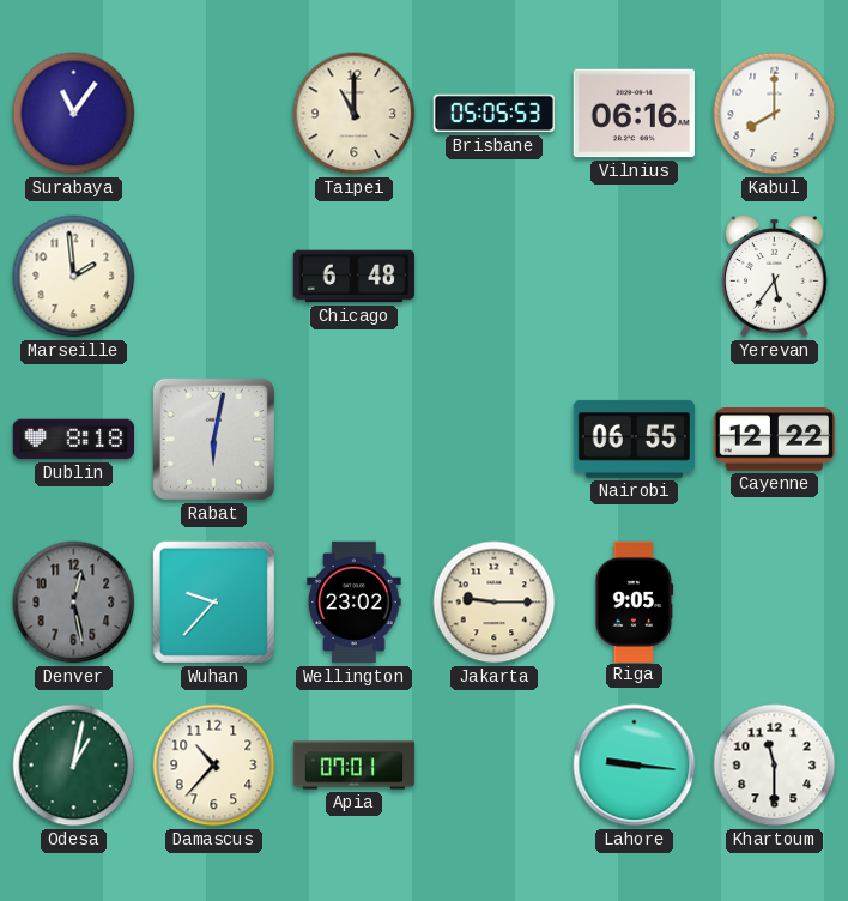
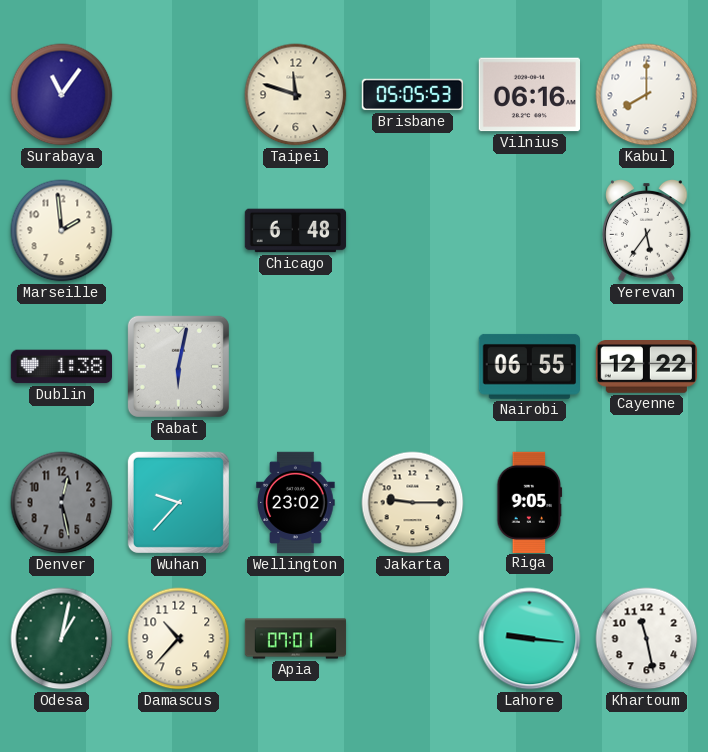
Taipei: 11:00 -> 11:48 (296, 95)
Dublin: 8:18 -> 1:38 (61, 367)
Khartoum: 11:30 -> 11:28 (647, 639)
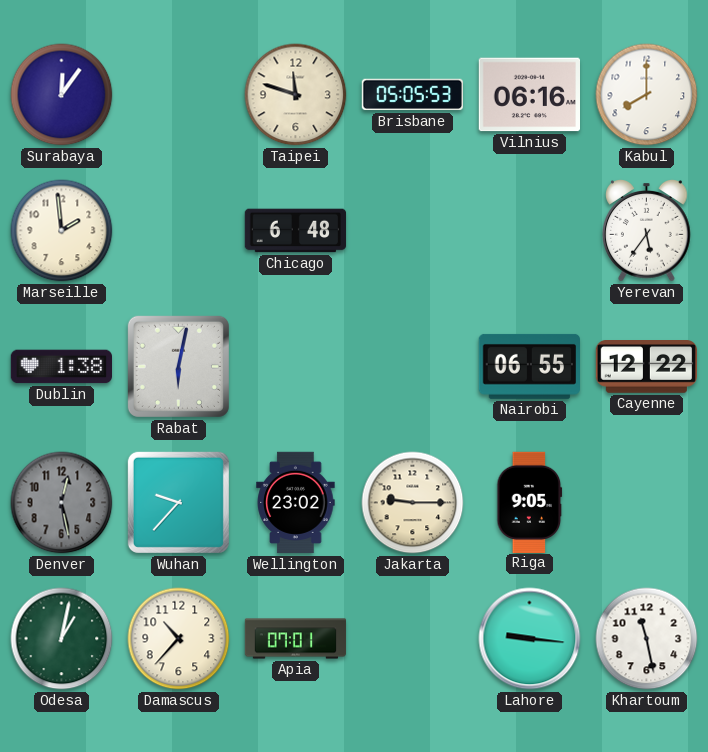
Surabaya: 11:06 -> 12:06 (62, 95)
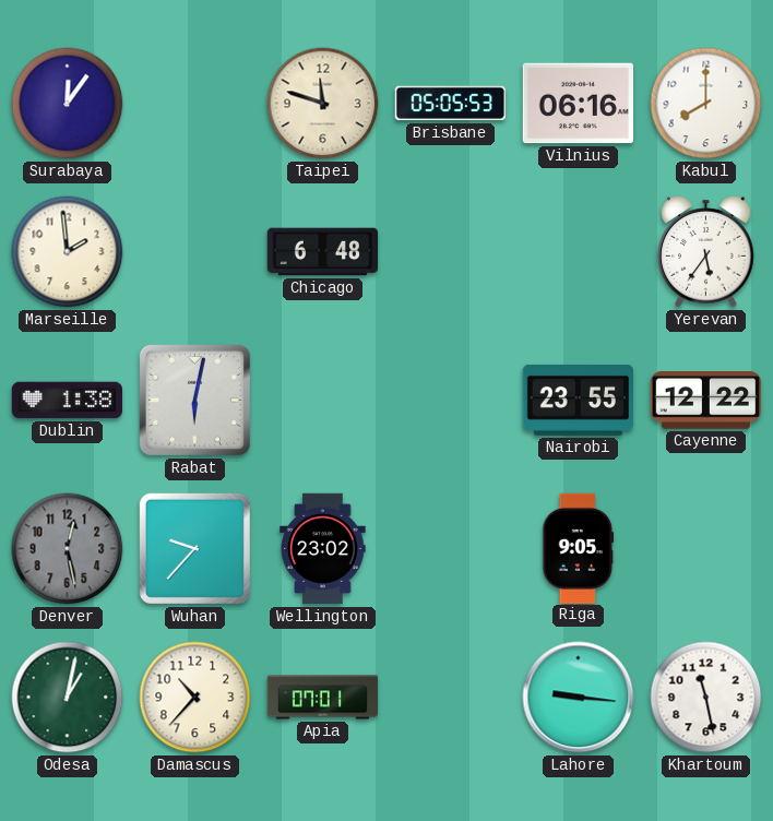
Nairobi: 06:55 -> 23:55 (578, 400)
Jakarta: 9:15 -> none (413, 503)
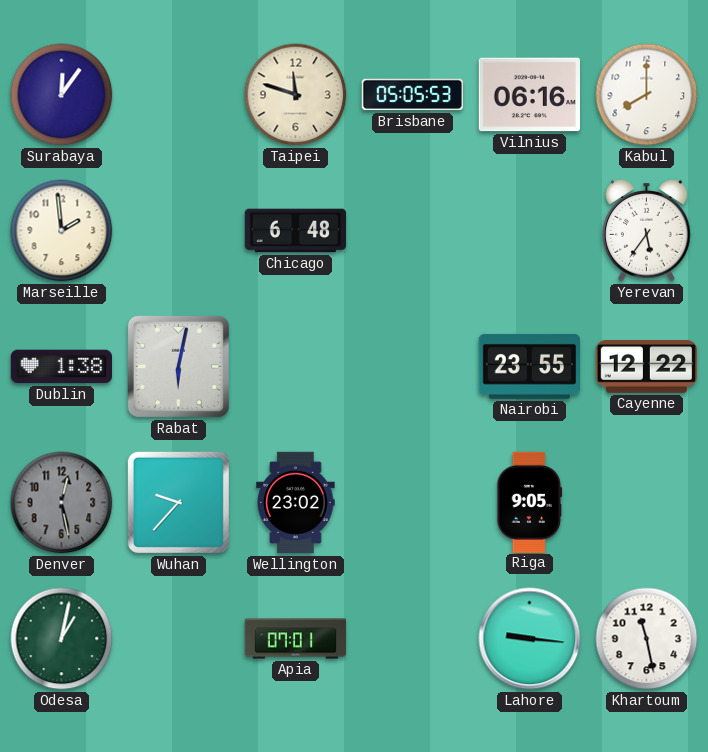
Damascus: 10:37 -> none (195, 698)
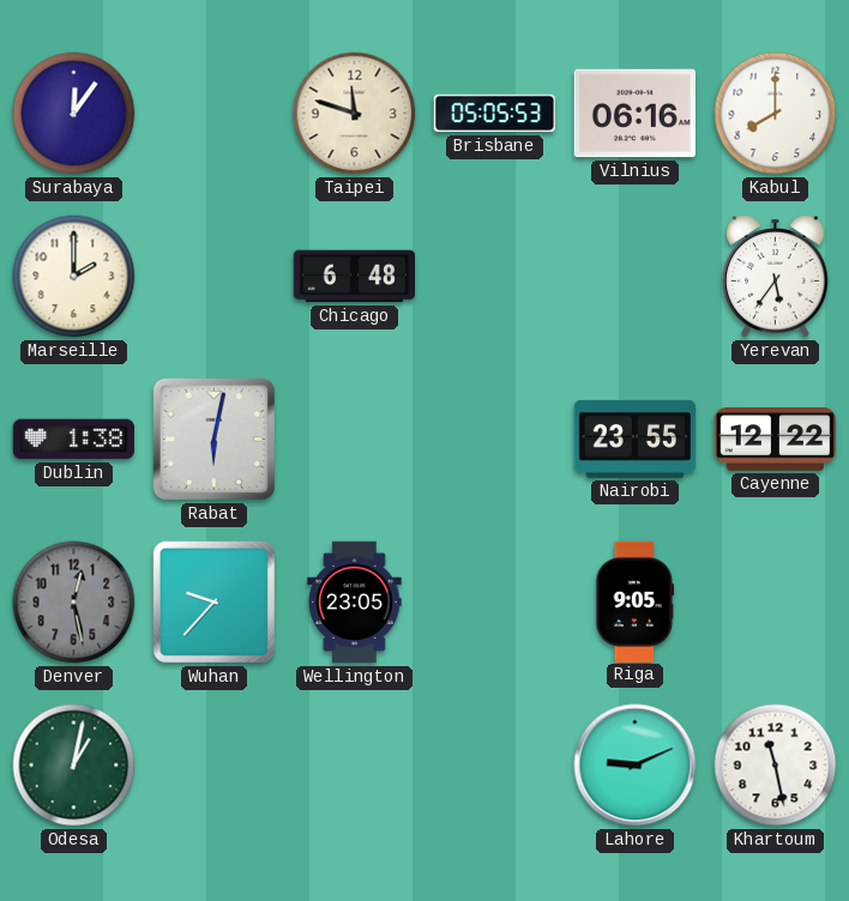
Marseille: 1:59 -> 2:00 (74, 277)
Wellington: 23:02 -> 23:05 (355, 603)
Apia: 07:01 -> none (296, 639)
Lahore: 9:16 -> 9:11 (636, 766)
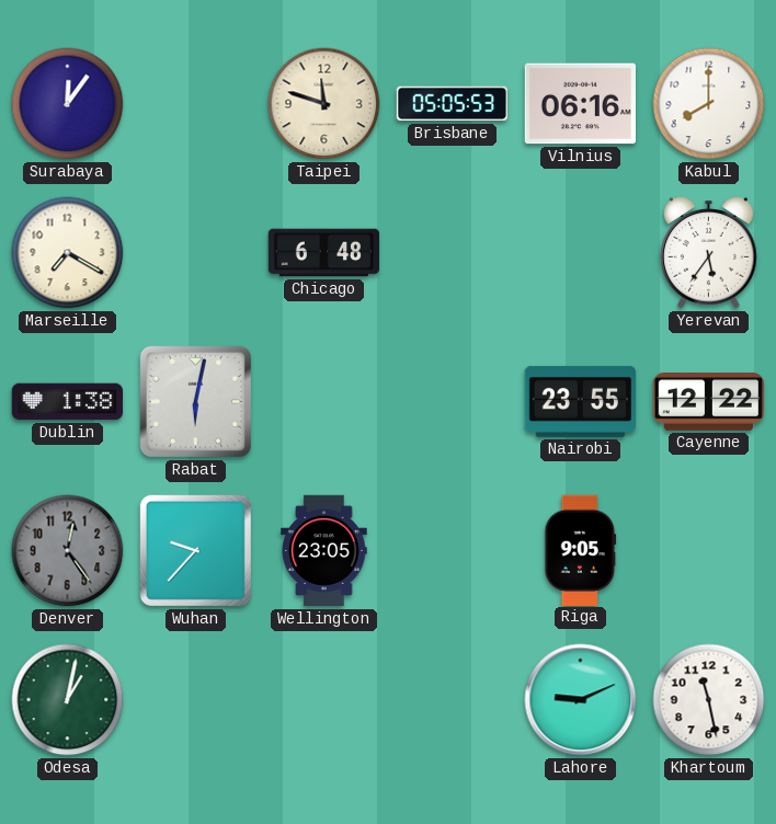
Marseille: 2:00 -> 7:20 (68, 253)
Denver: 12:28 -> 12:24 (68, 551)
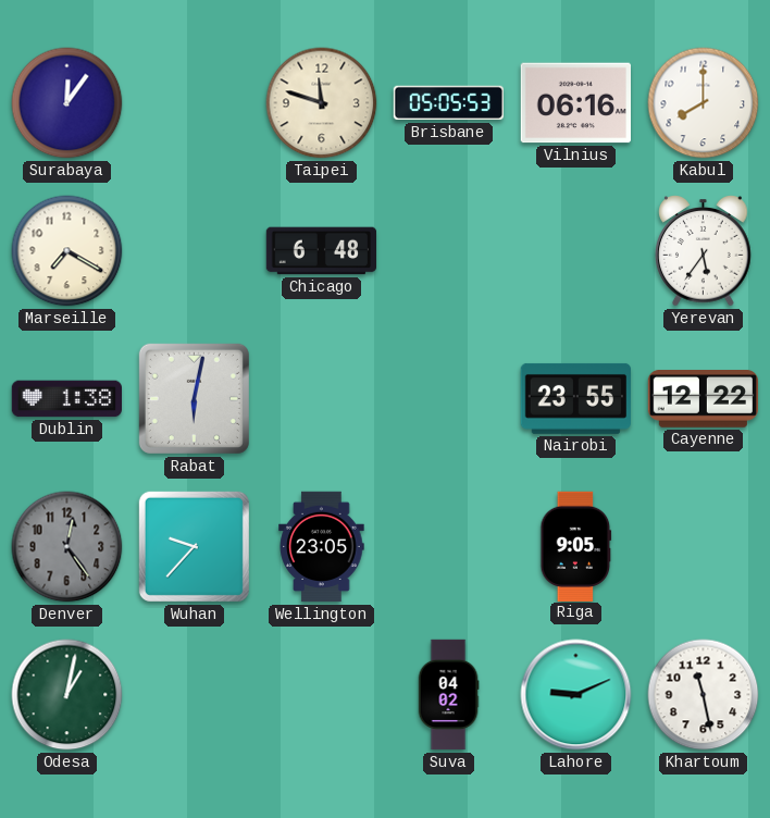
Suva: none -> 04:02 (448, 695)
